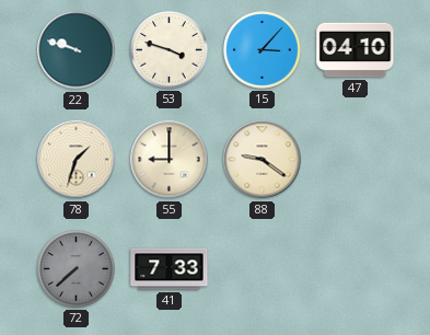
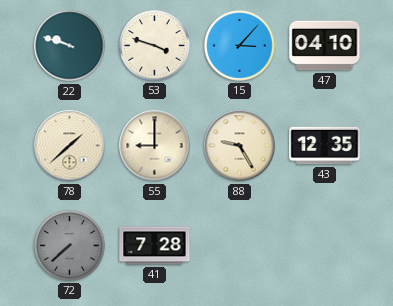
78: 1:33 -> 1:38 (70, 146)
88: 9:21 -> 9:25 (240, 146)
43: none -> 12:35 (325, 146)
41: 7:33 -> 7:28 (155, 246)
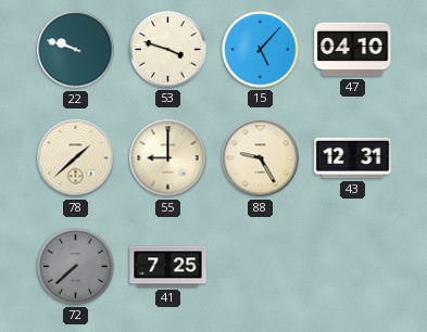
15: 3:07 -> 5:07 (261, 50)
43: 12:35 -> 12:31 (353, 158)
41: 7:28 -> 7:25 (168, 267)
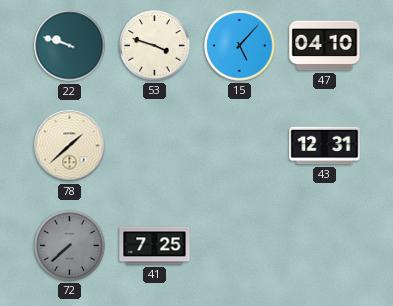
55: 9:00 -> none (168, 158)
88: 9:25 -> none (261, 158)
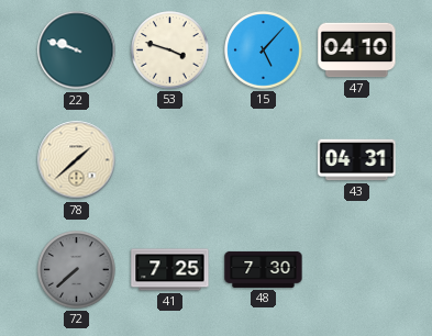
43: 12:31 -> 04:31 (357, 160)
48: none -> 7:30 (264, 269)
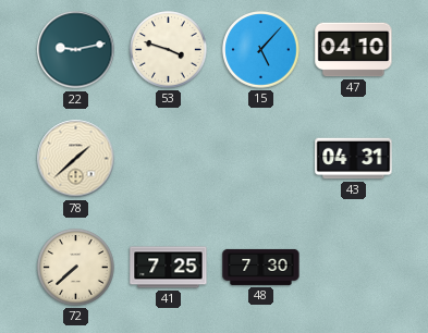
22: 9:48 -> 9:13 (76, 50)
72 dial: grey -> cream (76, 268)
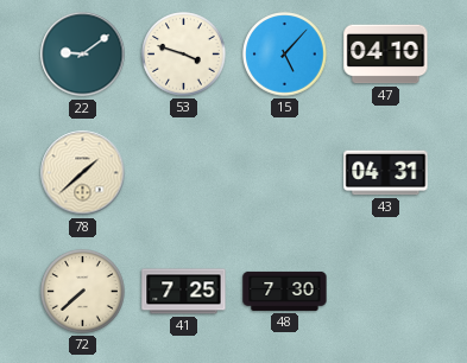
22: 9:13 -> 9:09 (83, 55)
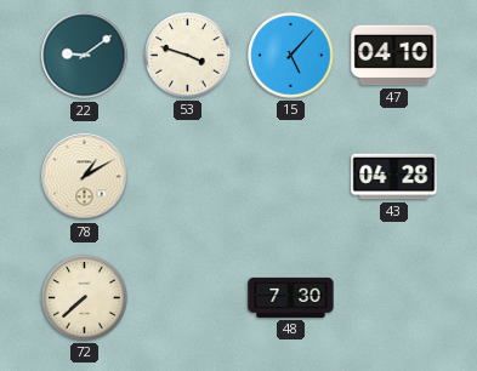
78: 1:38 -> 1:10 (85, 177)
43: 04:31 -> 04:28 (394, 177)
41: 7:25 -> none (184, 292)
